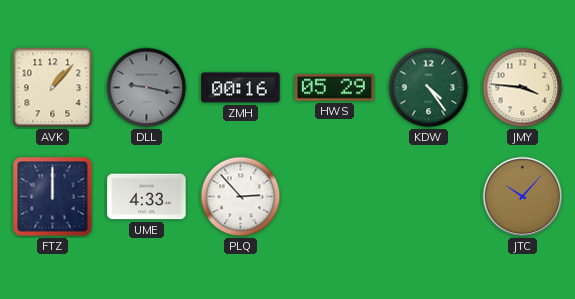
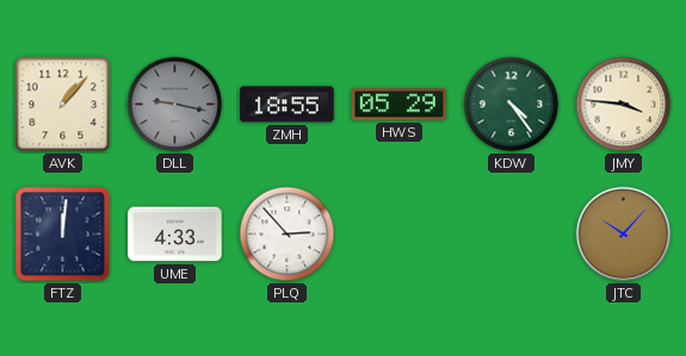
ZMH: 00:16 -> 18:55 (288, 105)
FTZ: 12:00 -> 12:01 (63, 235)
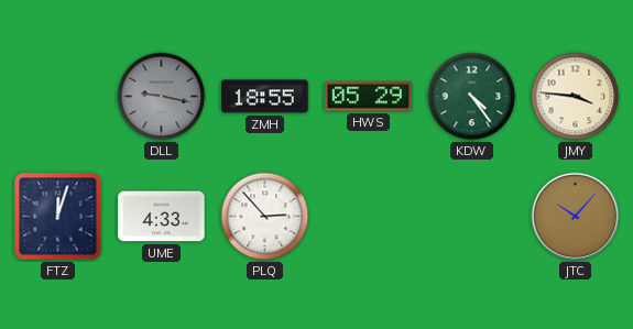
AVK: 1:07 -> none (63, 105)
FTZ: 12:01 -> 12:03 (58, 217)
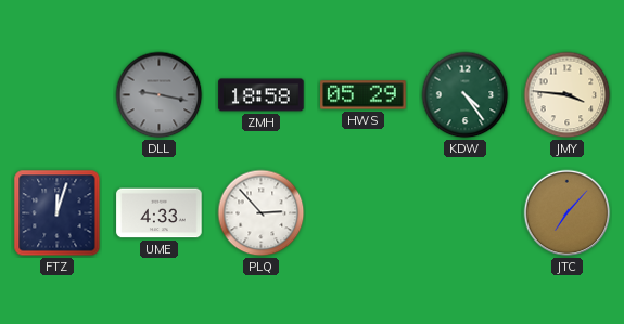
ZMH: 18:55 -> 18:58 (262, 95)
JTC: 10:07 -> 7:07 (568, 213)
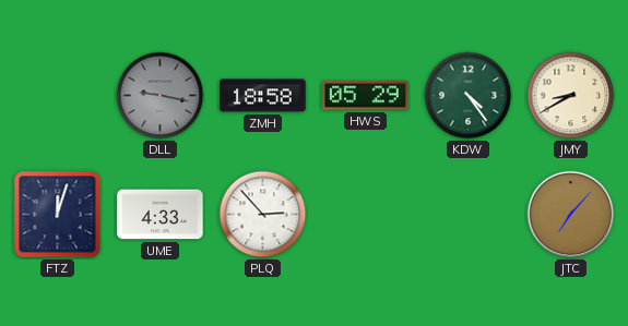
JMY: 3:46 -> 8:40 (571, 96)
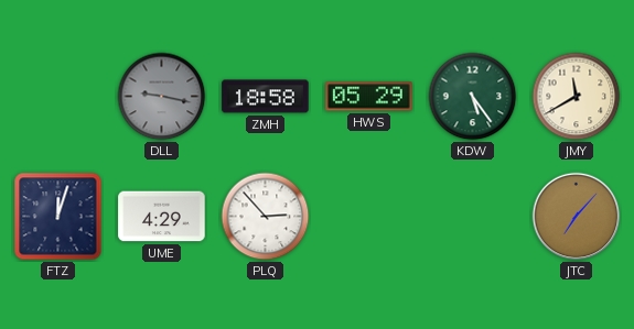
KDW: 4:24 -> 5:24 (473, 97)
JMY: 8:40 -> 11:40 (577, 97)
UME: 4:33 -> 4:29 (162, 217)
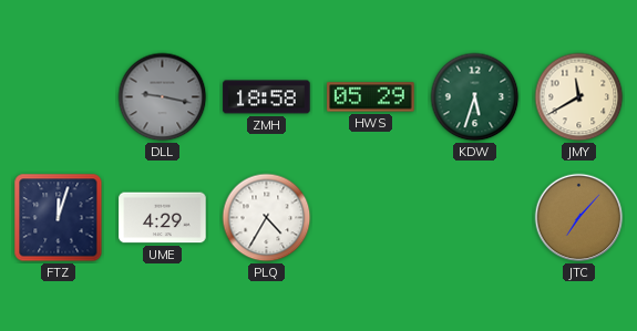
KDW: 5:24 -> 5:33 (475, 97)
PLQ: 2:53 -> 4:35 (267, 218)
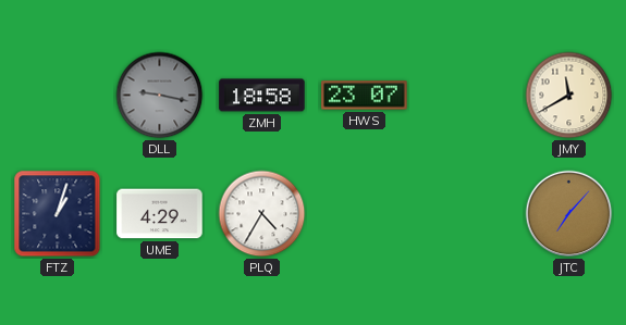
HWS: 05:29 -> 23:07 (365, 96)
KDW: 5:33 -> none (475, 97)
FTZ: 12:03 -> 1:03 (58, 214)
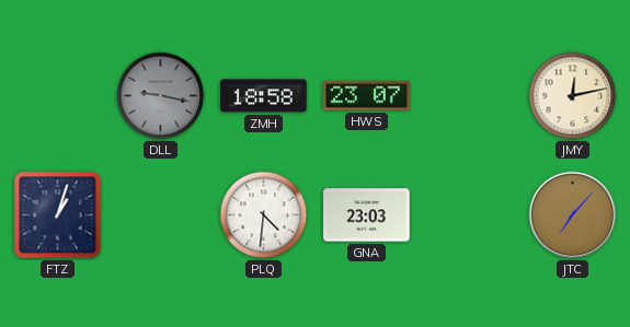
JMY: 11:40 -> 12:13 (573, 96)
UME: 4:29 -> none (160, 214)
PLQ: 4:35 -> 4:31 (264, 215)
GNA: none -> 23:03 (367, 215)
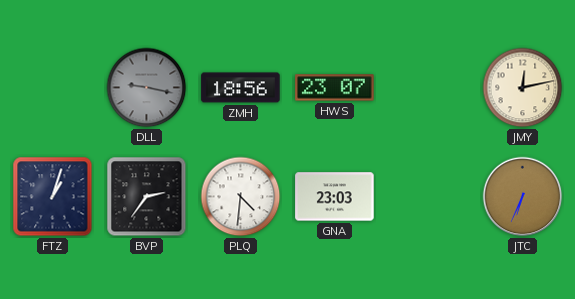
ZMH: 18:58 -> 18:56 (241, 88)
BVP: none -> 2:36 (147, 197)
JTC: 7:07 -> 6:34 (523, 197)
